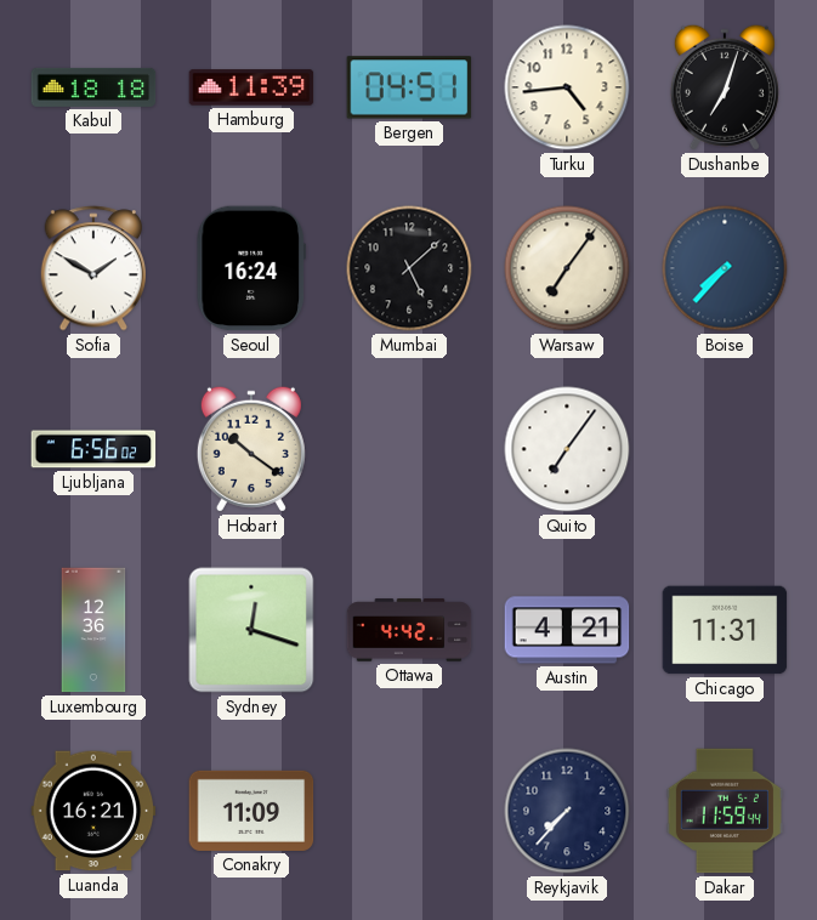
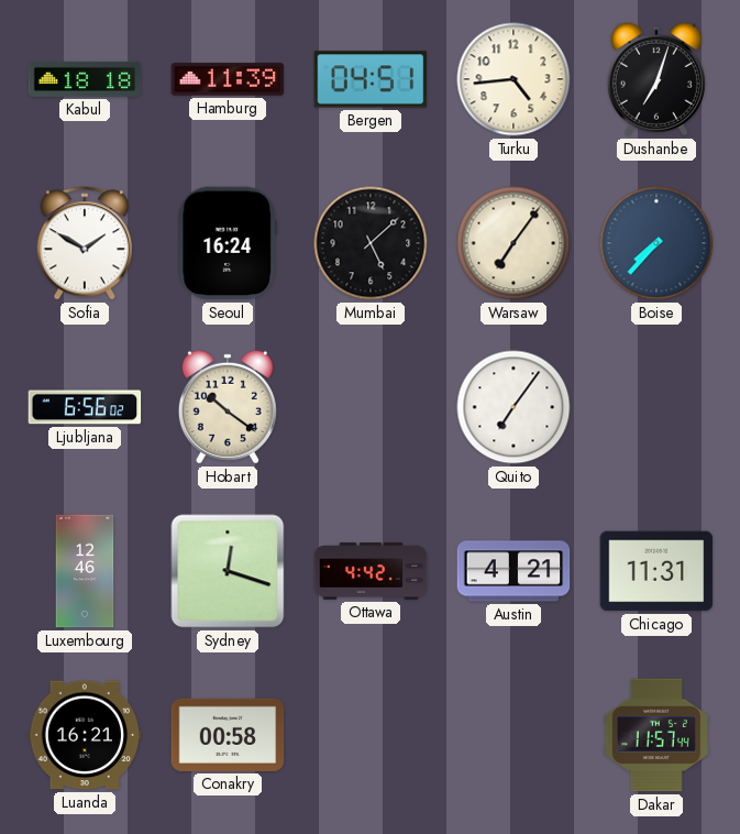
Luxembourg: 12:36 -> 12:46 (85, 571)
Conakry: 11:09 -> 00:58 (228, 735)
Reykjavik: 7:37 -> none (567, 811)
Dakar: 11:59 -> 11:57 (656, 735)
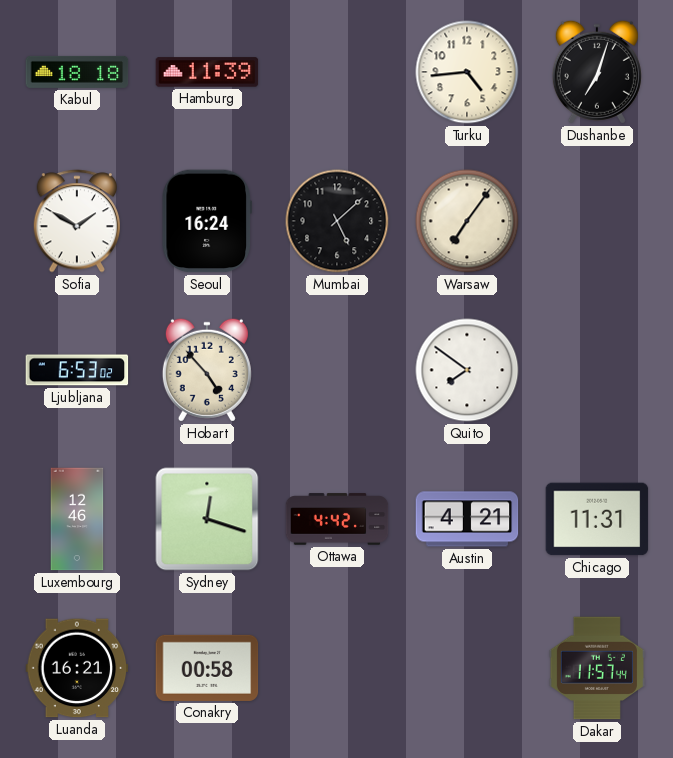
Bergen: 04:51 -> none (371, 79)
Boise: 7:37 -> none (656, 243)
Ljubljana: 6:56 -> 6:53 (77, 370)
Hobart: 10:21 -> 4:53 (207, 370)
Quito: 7:06 -> 7:51 (467, 370)
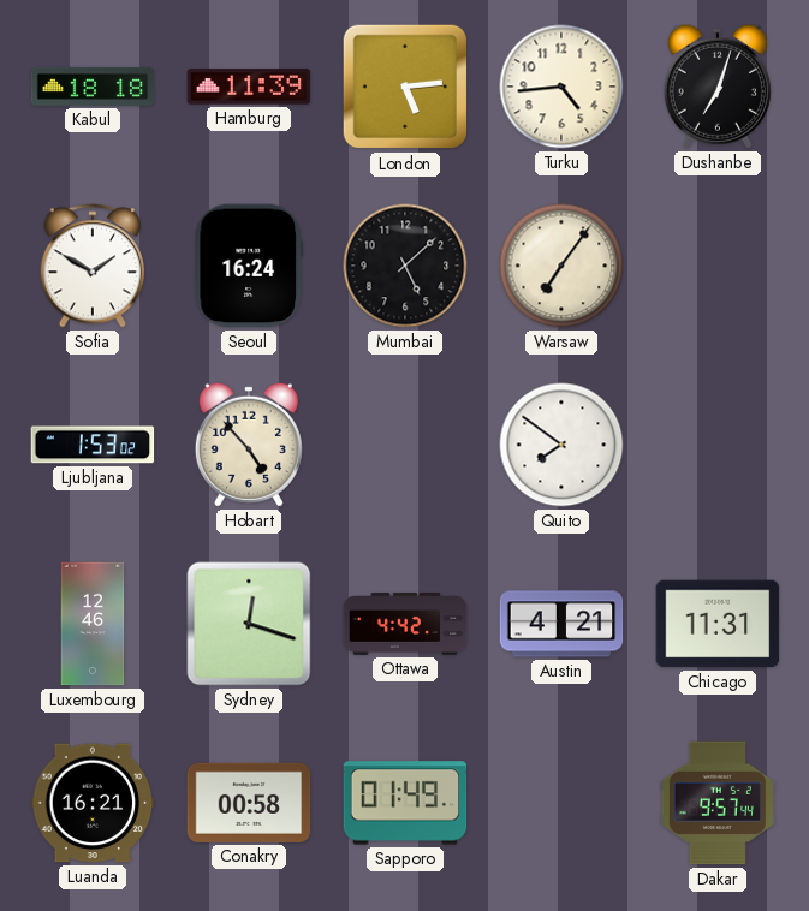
London: none -> 5:14 (405, 87)
Ljubljana: 6:53 -> 1:53 (93, 445)
Sapporo: none -> 01:49 (405, 803)
Dakar: 11:57 -> 9:57 (718, 803)
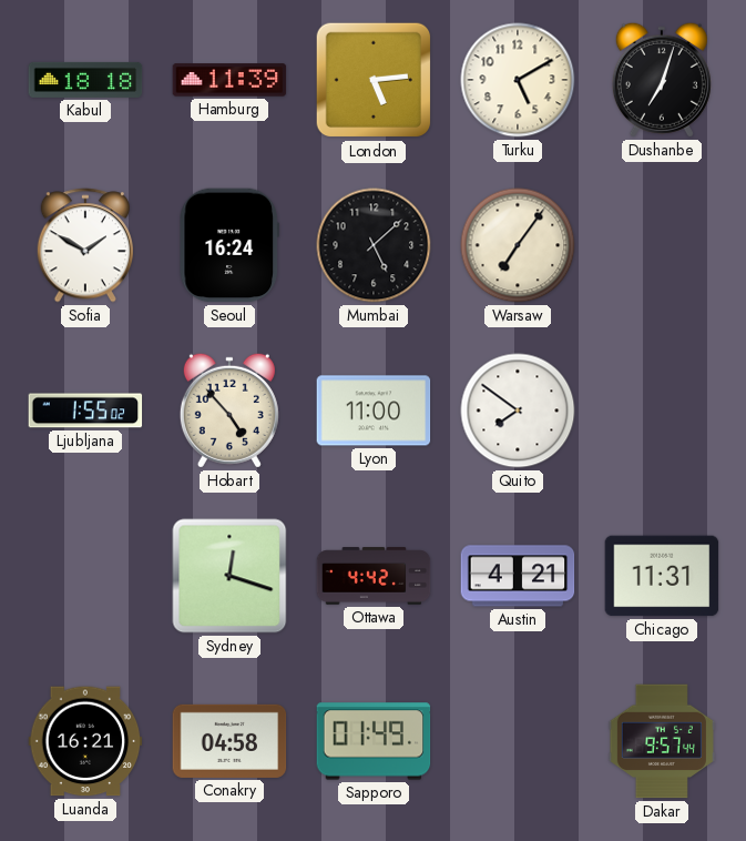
Turku: 4:44 -> 5:10 (518, 80)
Ljubljana: 1:53 -> 1:55 (85, 411)
Lyon: none -> 11:00 (374, 411)
Luxembourg: 12:46 -> none (93, 624)
Conakry: 00:58 -> 04:58 (229, 741)
